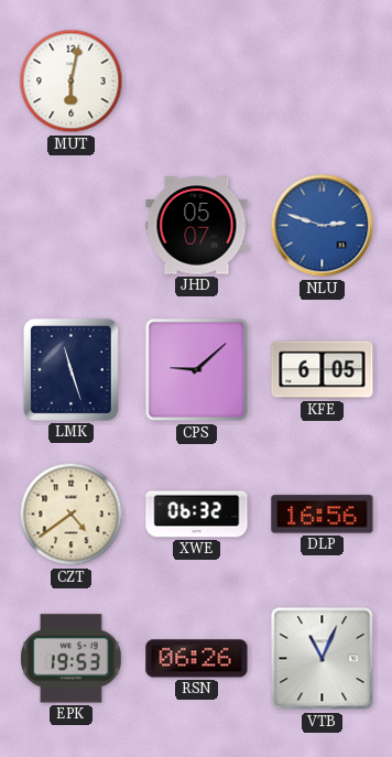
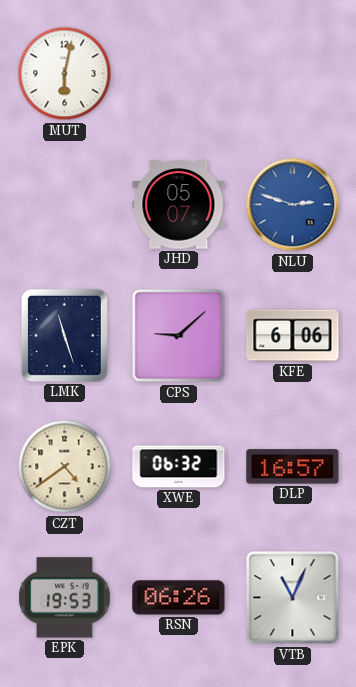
KFE: 6:05 -> 6:06 (293, 336)
DLP: 16:56 -> 16:57 (293, 467)
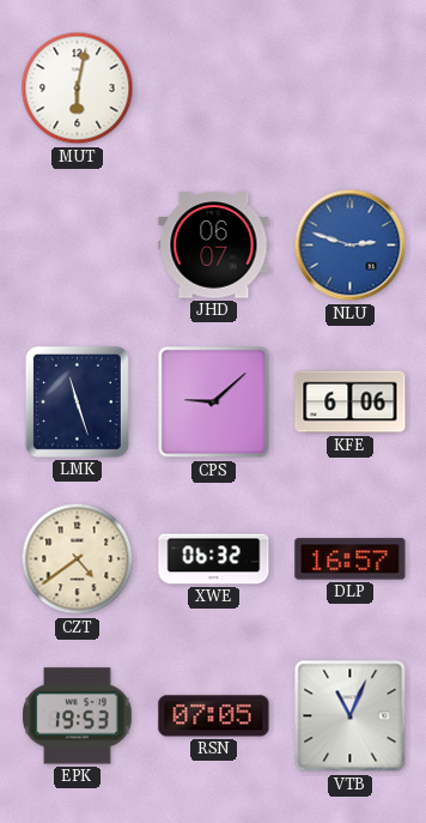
JHD: 05:07 -> 06:07 (214, 246)
RSN: 06:26 -> 07:05 (214, 716)
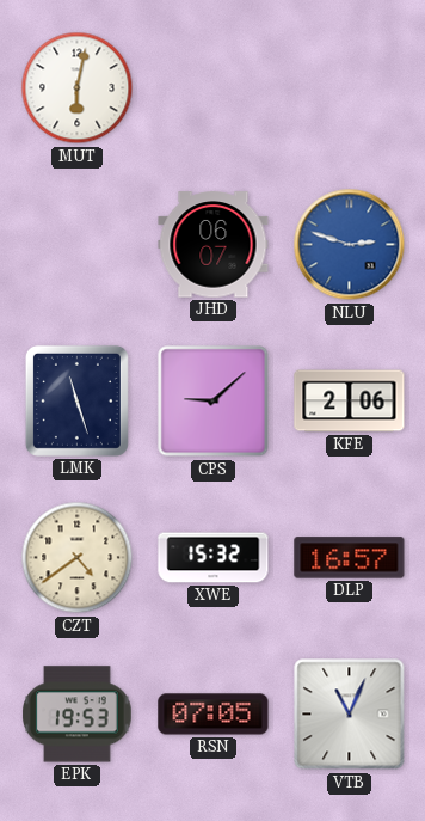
KFE: 6:06 -> 2:06 (350, 402)
XWE: 06:32 -> 15:32 (214, 558)
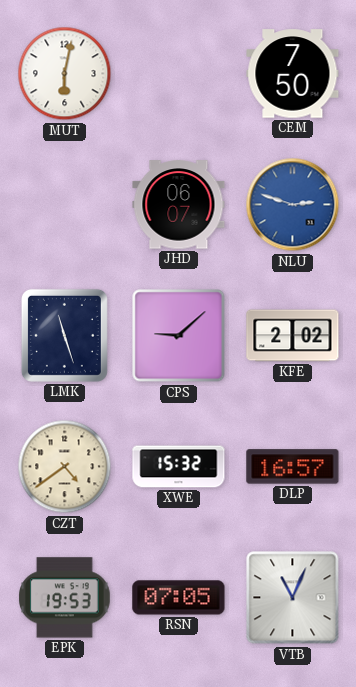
CEM: none -> 7:50 (293, 74)
KFE: 2:06 -> 2:02 (293, 336)
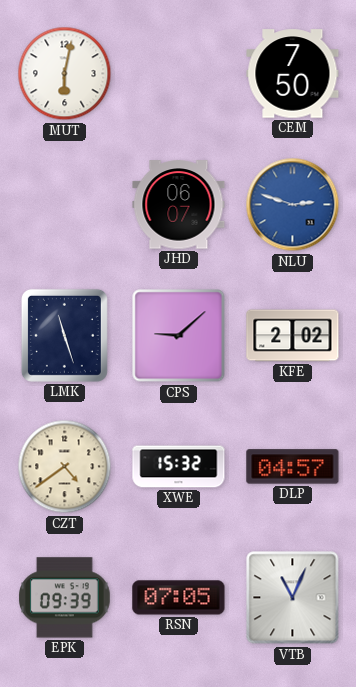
DLP: 16:57 -> 04:57 (293, 467)
EPK: 19:53 -> 09:39 (65, 598)
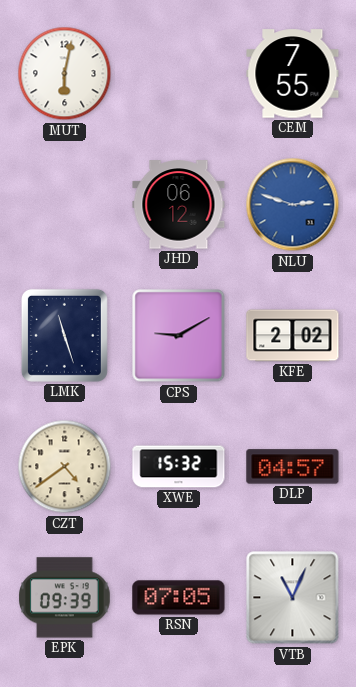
CEM: 7:50 -> 7:55 (293, 74)
JHD: 06:07 -> 06:12 (179, 205)
CPS: 9:08 -> 9:10 (179, 336)
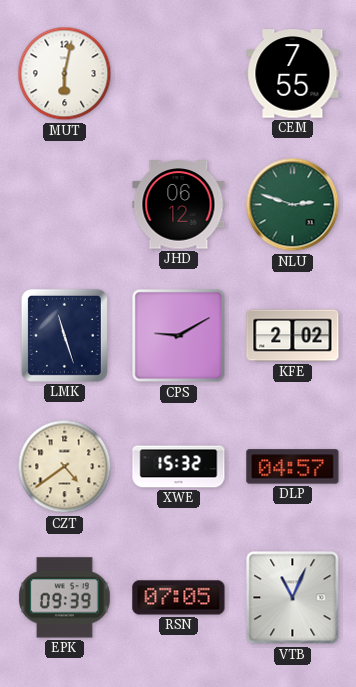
NLU dial: blue -> green (293, 205)
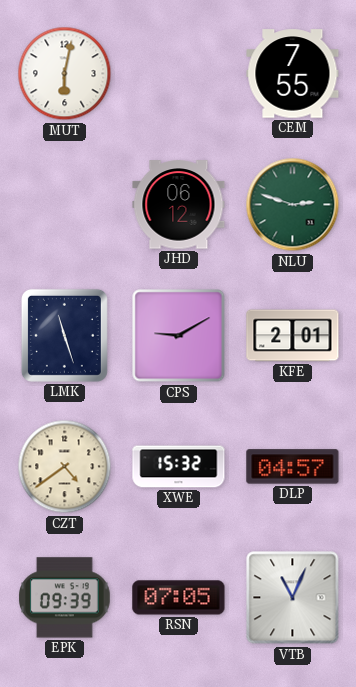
KFE: 2:02 -> 2:01 (293, 336)
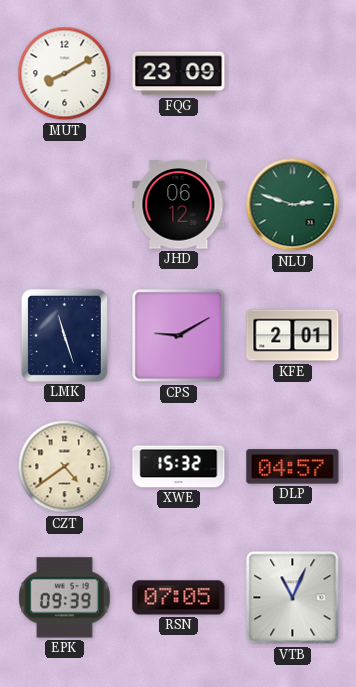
MUT: 6:02 -> 8:10 (65, 74)
FQG: none -> 23:09 (179, 74)
CEM: 7:55 -> none (293, 74)
